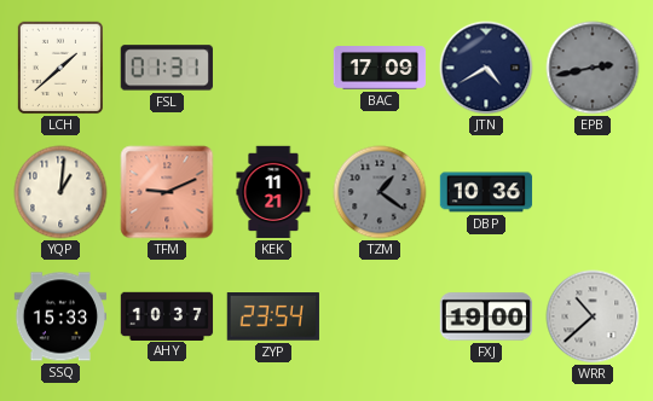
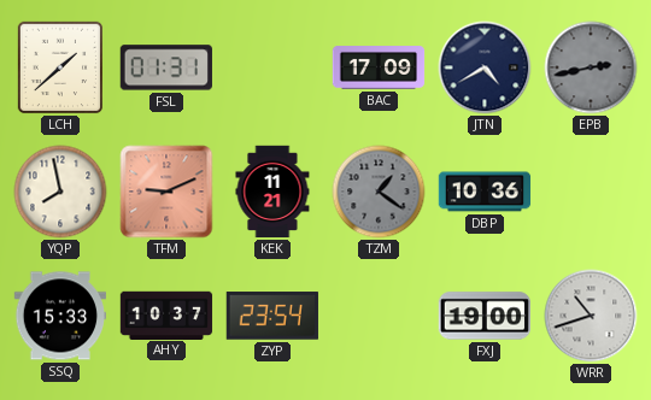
YQP: 1:01 -> 7:58 (60, 192)
WRR: 10:38 -> 10:42 (591, 316)
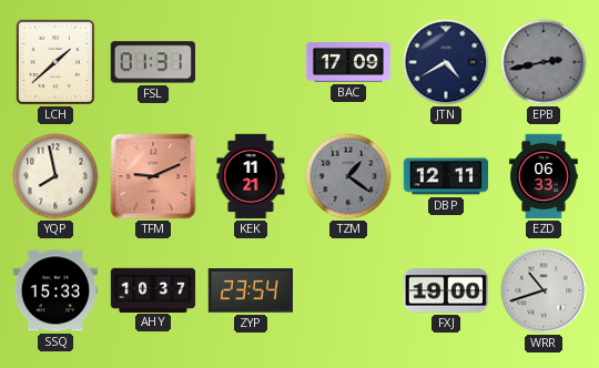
DBP: 10:36 -> 12:11 (446, 176)
EZD: none -> 06:33 (544, 176)
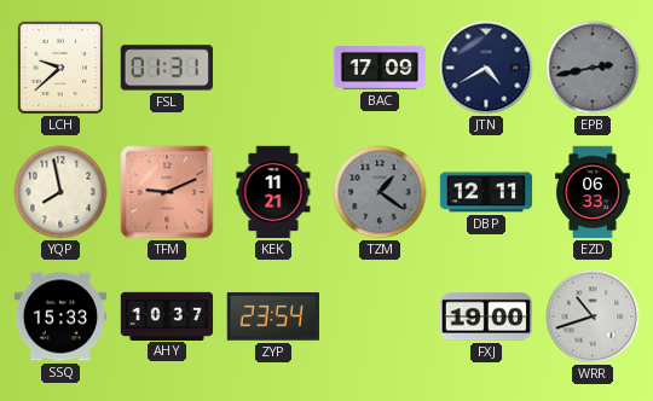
LCH: 1:38 -> 9:38 (59, 68)
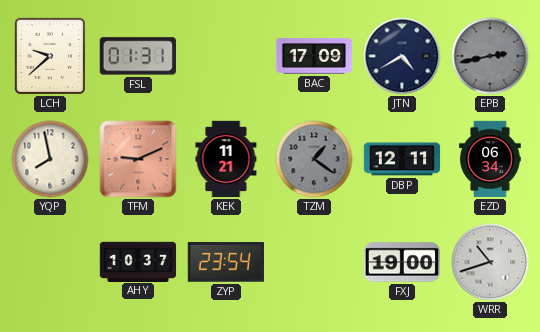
EZD: 06:33 -> 06:34 (490, 159)
SSQ: 15:33 -> none (60, 316)
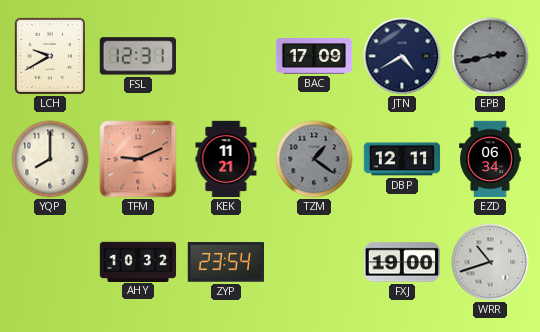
LCH: 9:38 -> 9:40 (49, 56)
FSL: 01:31 -> 12:31 (138, 56)
YQP: 7:58 -> 8:00 (50, 159)
AHY: 10:37 -> 10:32 (138, 261)
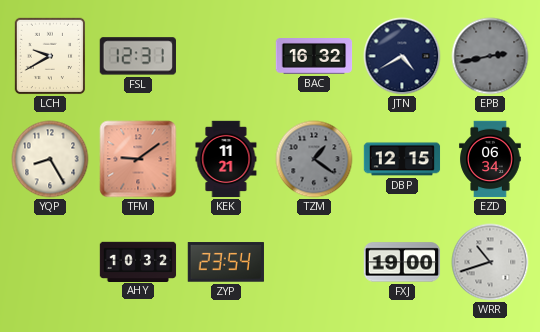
BAC: 17:09 -> 16:32 (314, 57)
YQP: 8:00 -> 8:25 (50, 159)
TFM: 9:11 -> 9:09 (138, 159)
DBP: 12:11 -> 12:15 (402, 159)
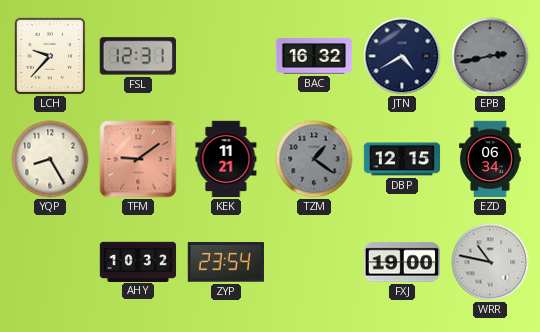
LCH: 9:40 -> 9:37 (49, 56)
WRR: 10:42 -> 10:47 (490, 262)
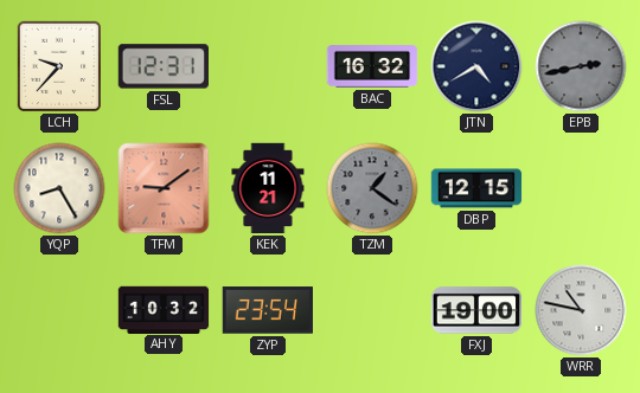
EZD: 06:34 -> none (490, 159)
